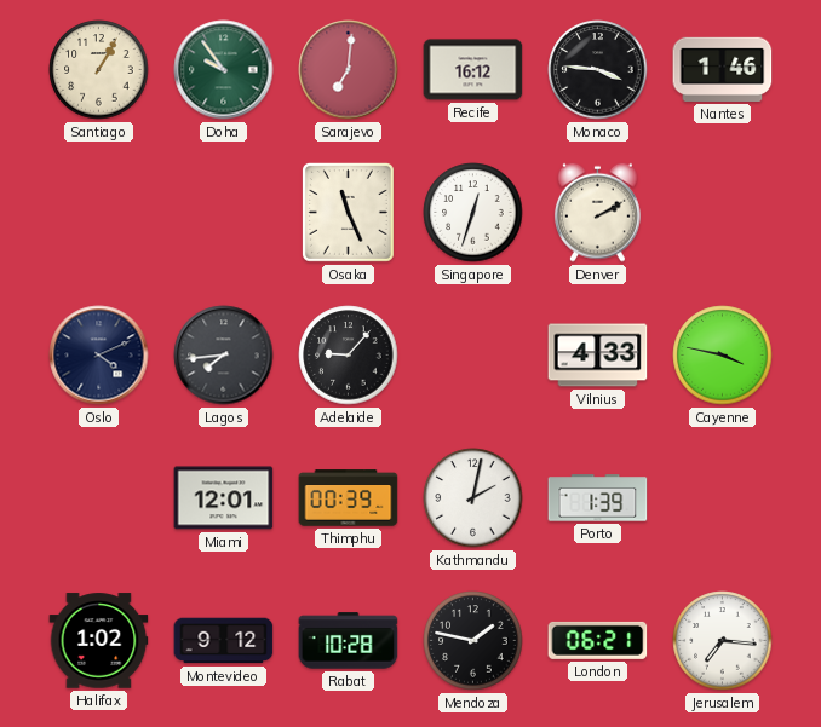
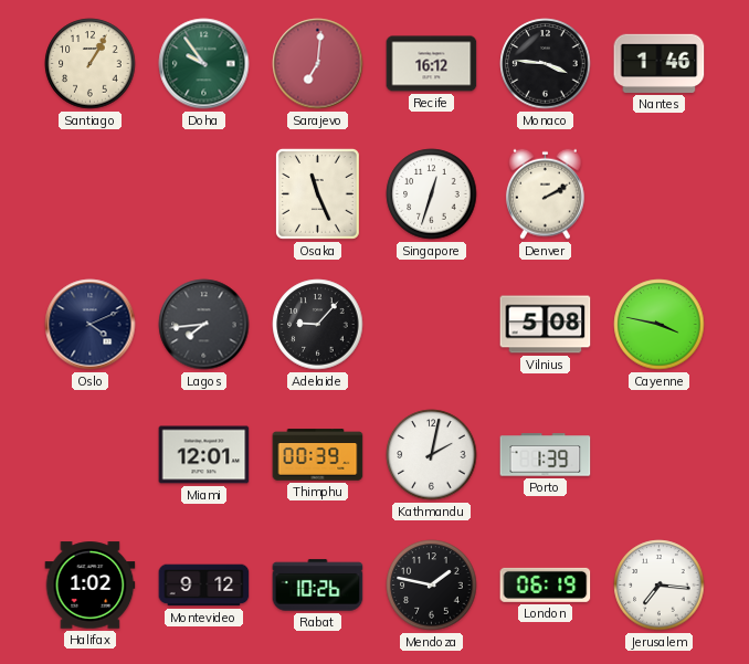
Vilnius: 4:33 -> 5:08 (546, 325)
Rabat: 10:28 -> 10:26 (318, 586)
London: 06:21 -> 06:19 (546, 584)
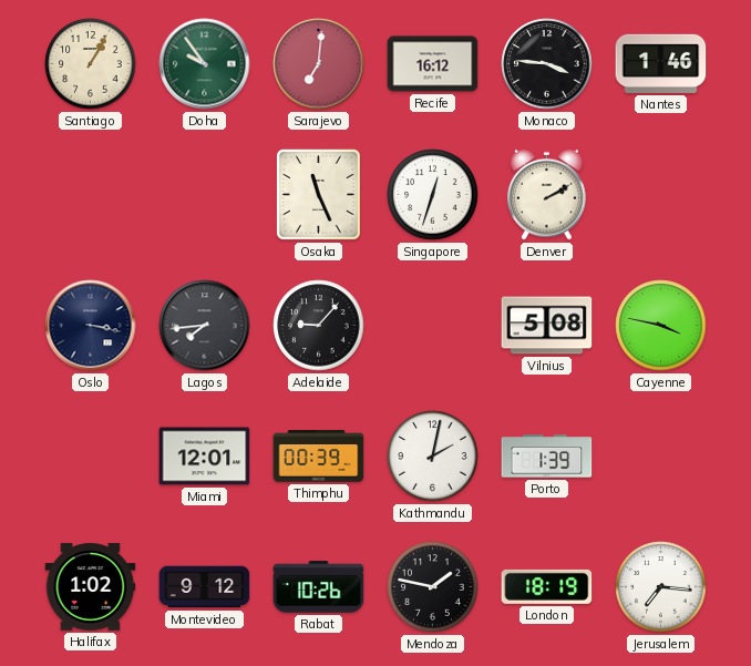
Oslo: 4:11 -> 3:17 (91, 326)
London: 06:19 -> 18:19 (547, 586)
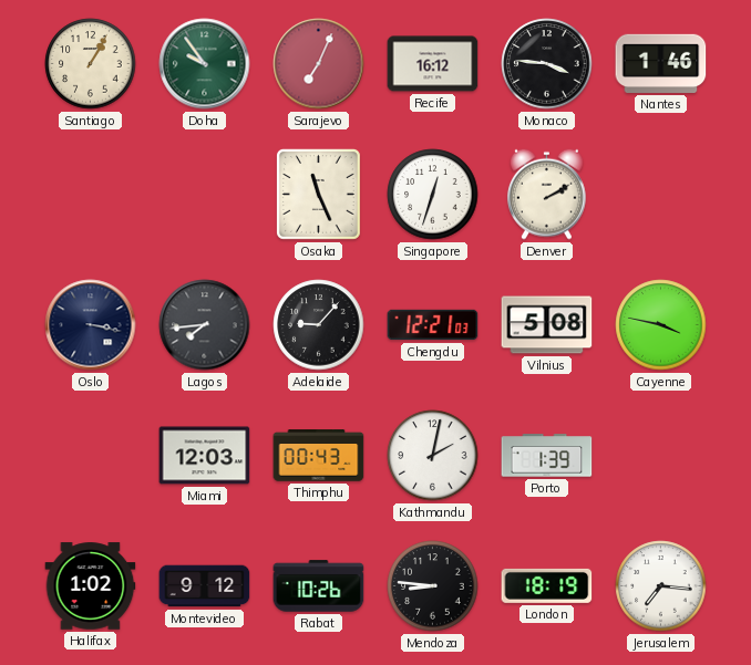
Sarajevo: 7:01 -> 7:04 (319, 64)
Chengdu: none -> 12:21 (433, 325)
Miami: 12:01 -> 12:03 (205, 456)
Thimphu: 00:39 -> 00:43 (319, 456)
Mendoza: 1:47 -> 8:46 (433, 586)
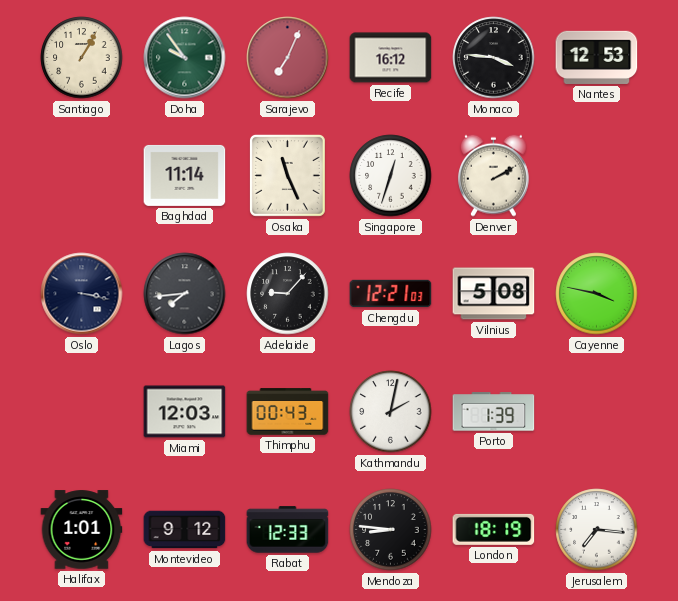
Nantes: 1:46 -> 12:53 (597, 57)
Baghdad: none -> 11:14 (185, 175)
Halifax: 1:02 -> 1:01 (82, 530)
Rabat: 10:26 -> 12:33 (288, 530)
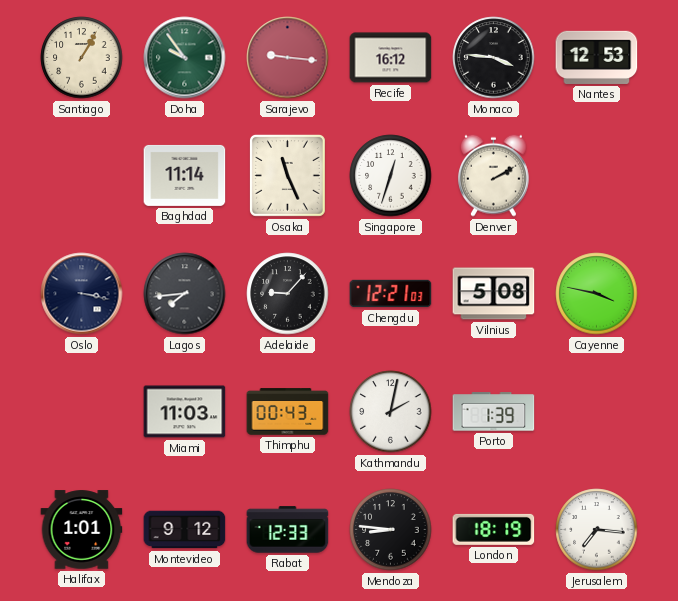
Sarajevo: 7:04 -> 9:16 (288, 58)
Miami: 12:03 -> 11:03 (185, 412)
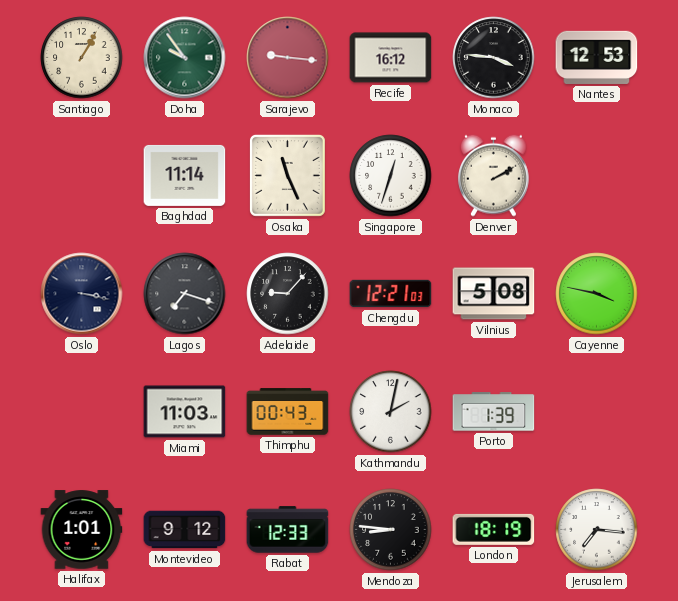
Lagos: 7:44 -> 7:18 (185, 294)
